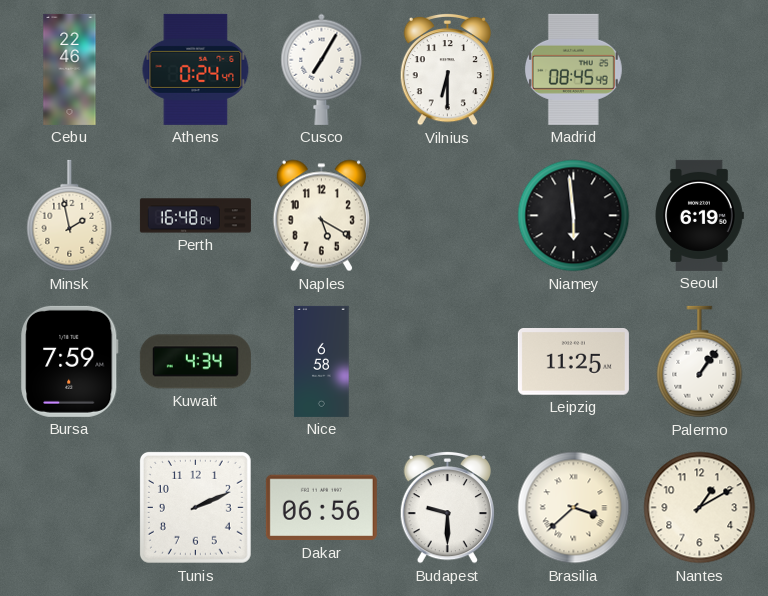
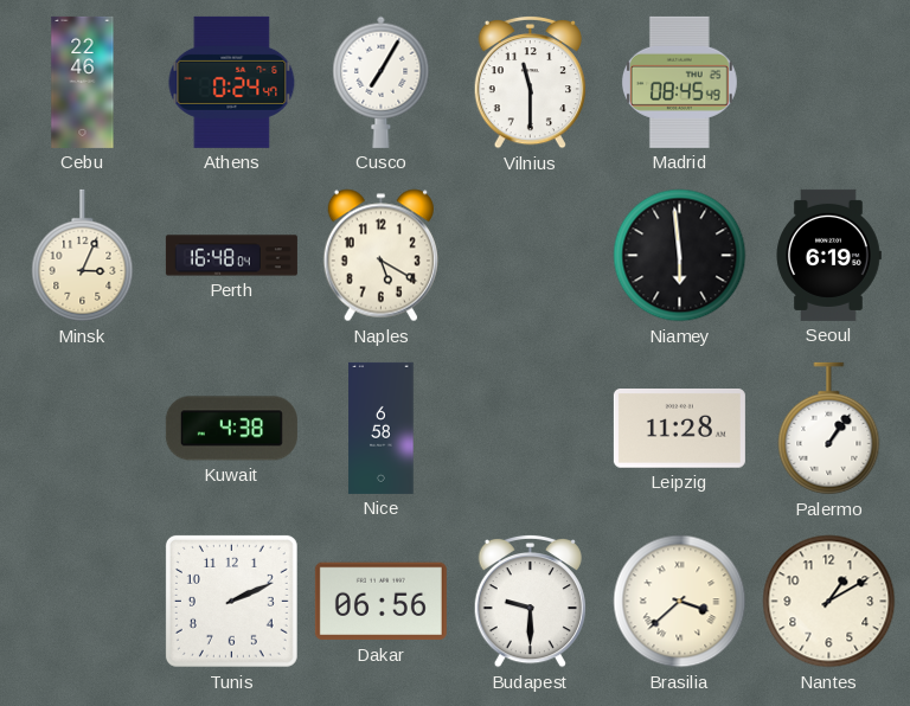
Vilnius: 6:30 -> 11:30 (530, 82)
Minsk: 1:58 -> 3:04 (83, 256)
Bursa: 7:59 -> none (70, 361)
Kuwait: 4:34 -> 4:38 (231, 429)
Leipzig: 11:25 -> 11:28 (679, 429)
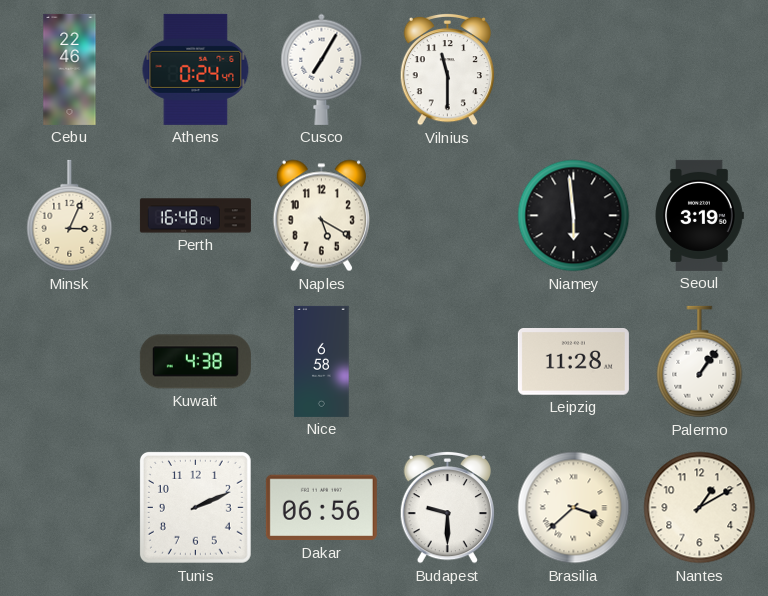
Madrid: 08:45 -> none (679, 82)
Seoul: 6:19 -> 3:19 (699, 215)
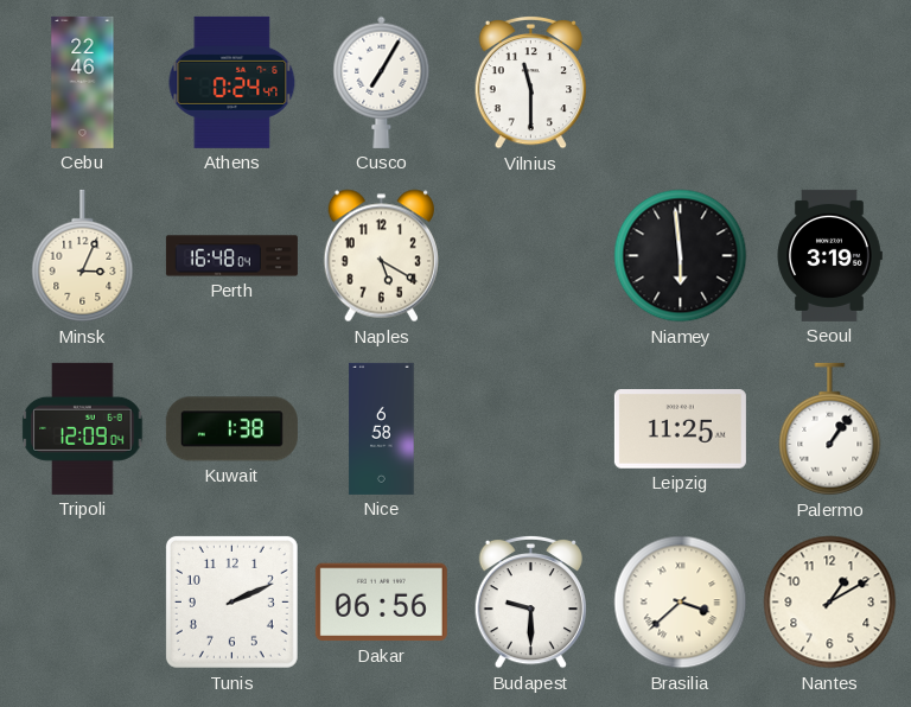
Tripoli: none -> 12:09 (83, 428)
Kuwait: 4:38 -> 1:38 (231, 429)
Leipzig: 11:28 -> 11:25 (680, 429)
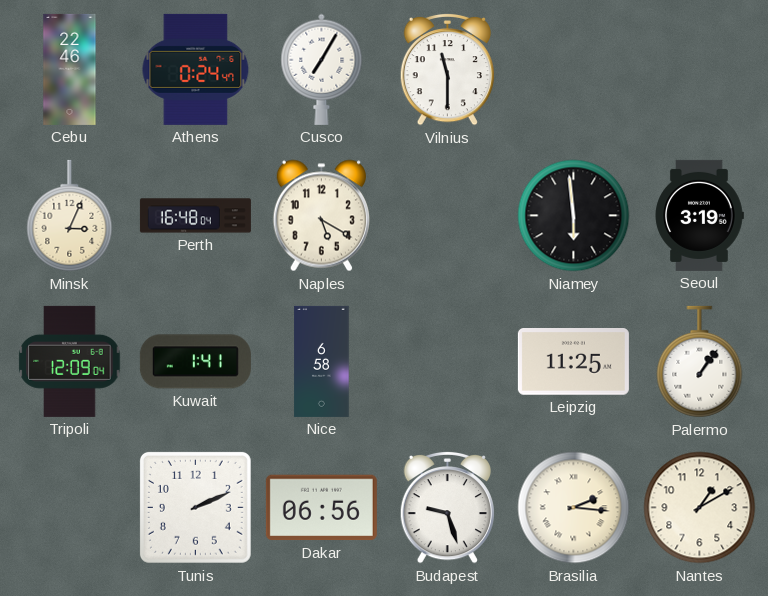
Kuwait: 1:38 -> 1:41 (195, 362)
Budapest: 9:30 -> 9:27 (447, 507)
Brasilia: 3:38 -> 2:16 (574, 508)
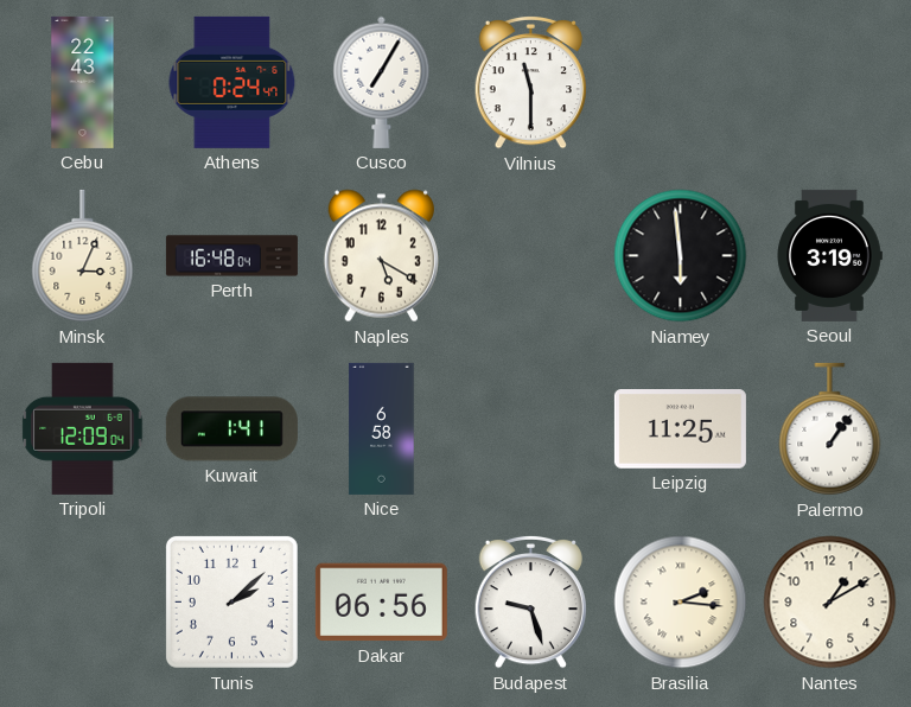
Cebu: 22:46 -> 22:43 (83, 82)
Tunis: 2:11 -> 2:08 (231, 601)
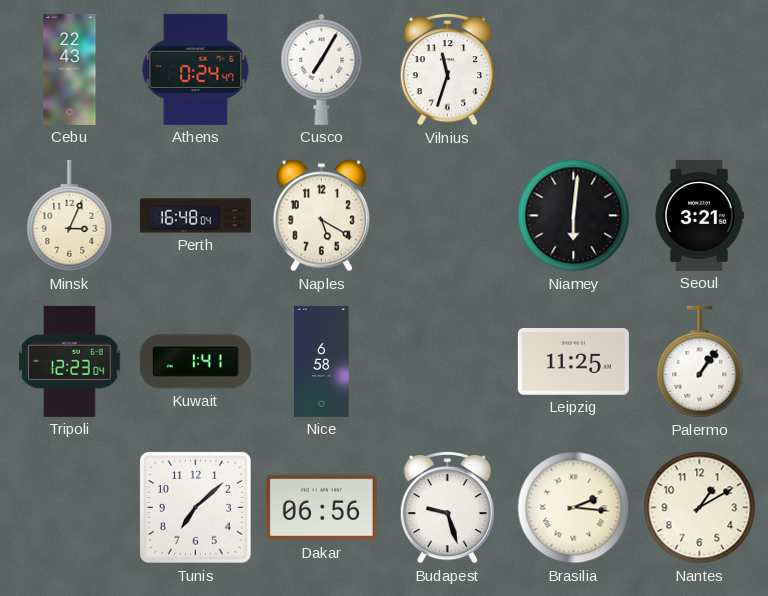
Vilnius: 11:30 -> 11:33 (447, 69)
Niamey: 5:59 -> 6:01 (574, 216)
Seoul: 3:19 -> 3:21 (699, 215)
Tripoli: 12:09 -> 12:23 (70, 361)
Tunis: 2:08 -> 7:08 (195, 507)
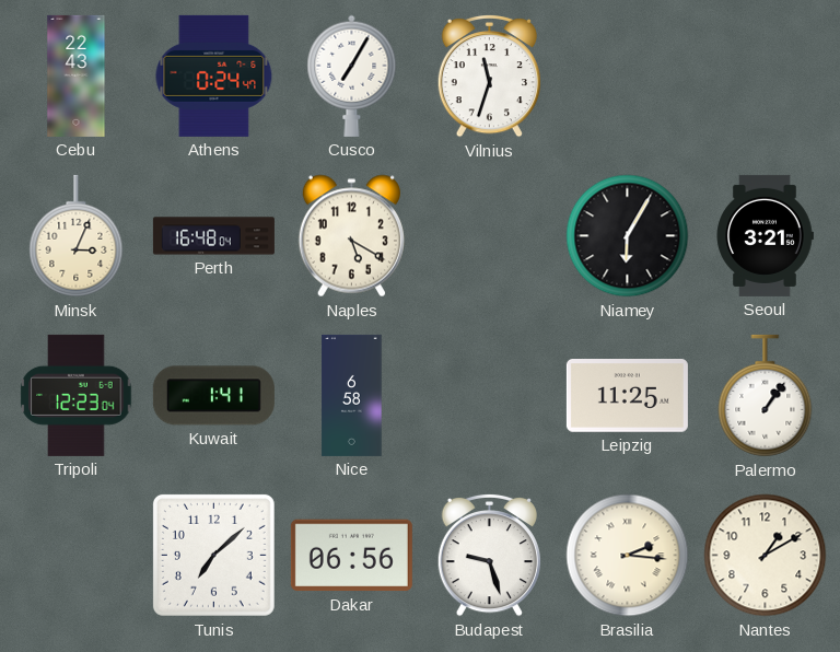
Niamey: 6:01 -> 6:05 (628, 236)
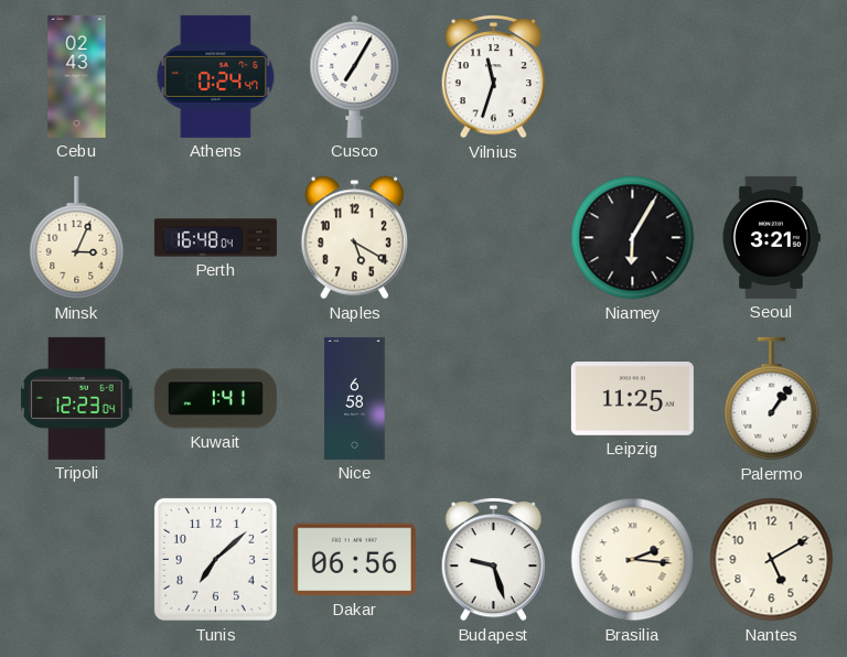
Cebu: 22:43 -> 02:43 (77, 76)
Nantes: 1:10 -> 5:10 (772, 560)
